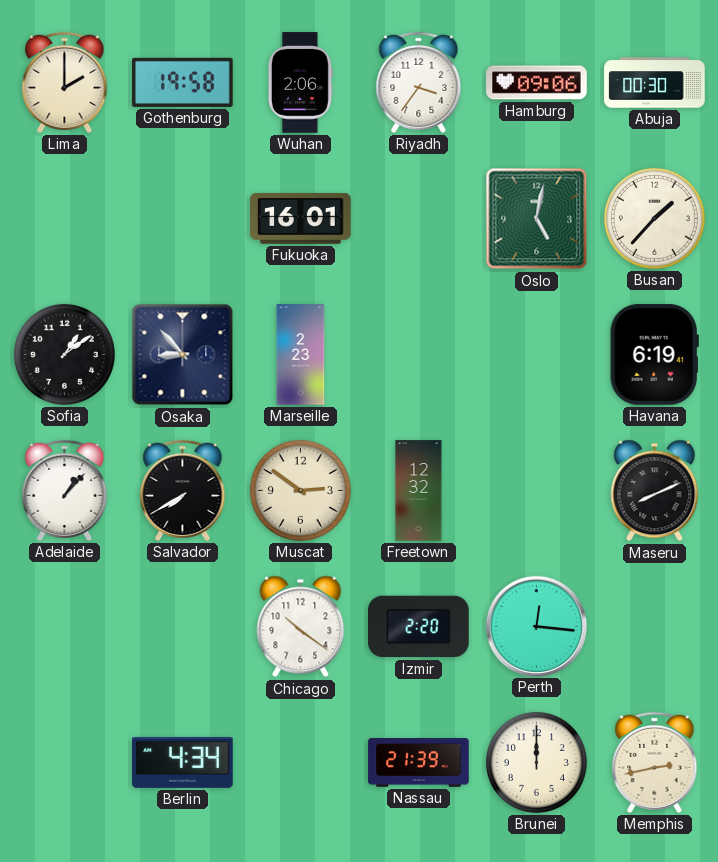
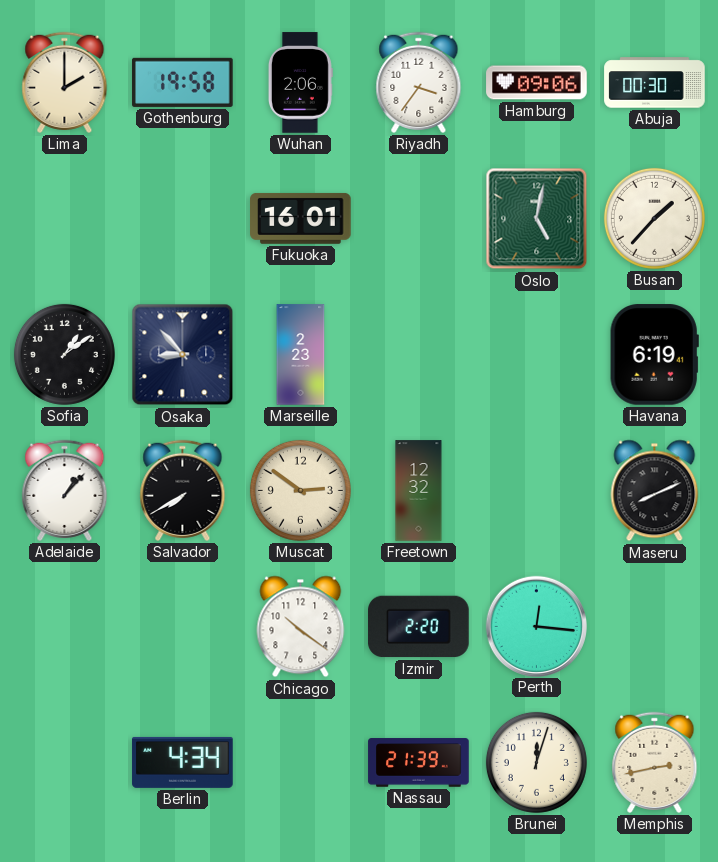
Brunei: 12:00 -> 12:03 (536, 762)
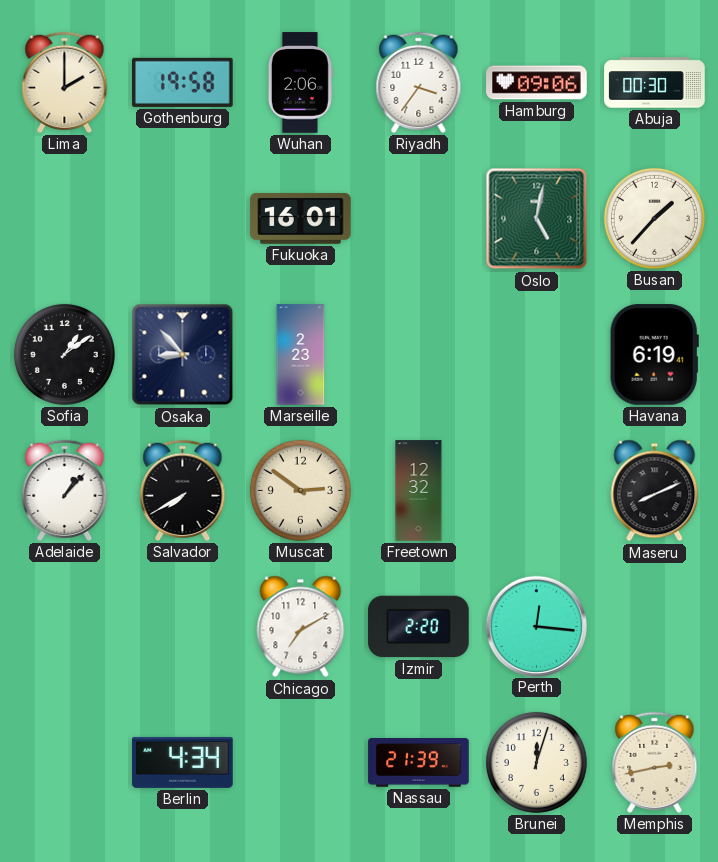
Chicago: 10:21 -> 7:10 (301, 627)
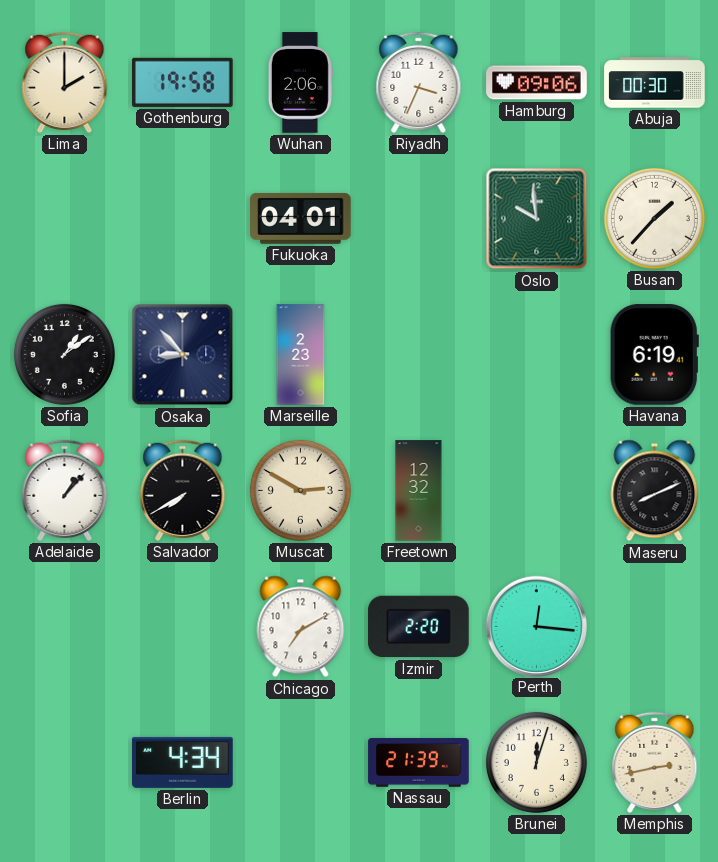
Riyadh: 3:36 -> 3:34 (419, 82)
Fukuoka: 16:01 -> 04:01 (301, 218)
Oslo: 5:02 -> 9:59 (537, 219)
Muscat: 2:51 -> 2:50 (300, 490)
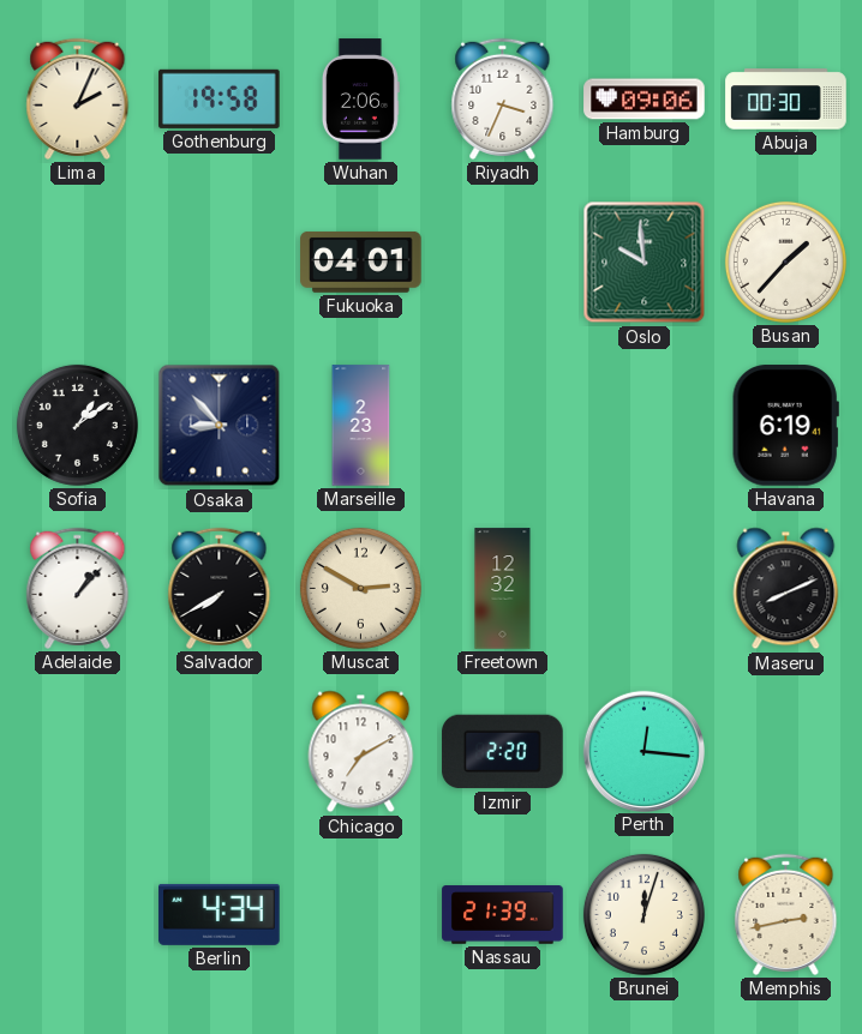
Lima: 2:00 -> 2:04 (78, 98)
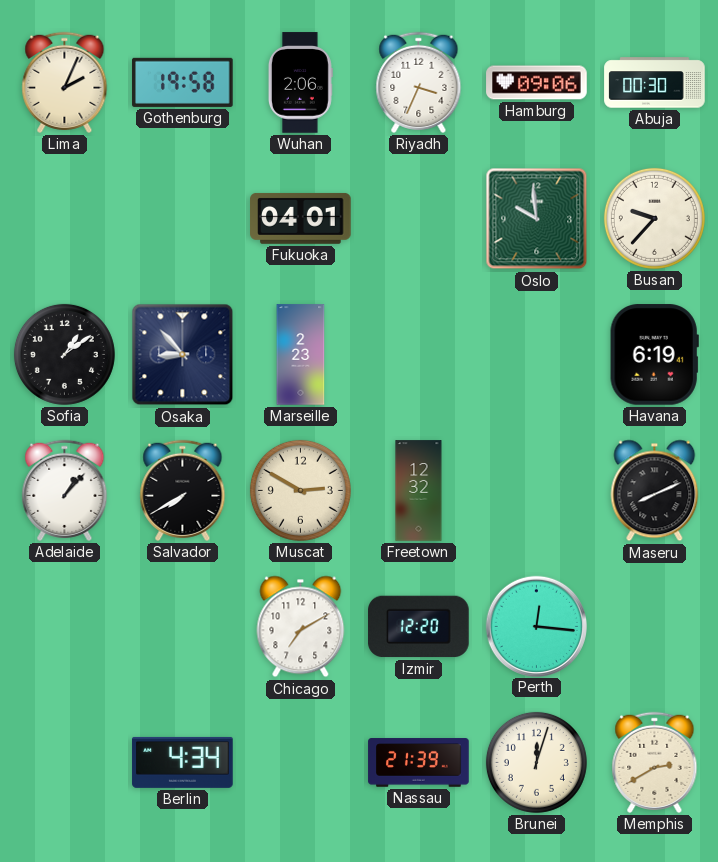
Busan: 1:37 -> 9:37 (654, 218)
Izmir: 2:20 -> 12:20 (419, 627)
Memphis: 2:43 -> 2:40 (655, 762)
